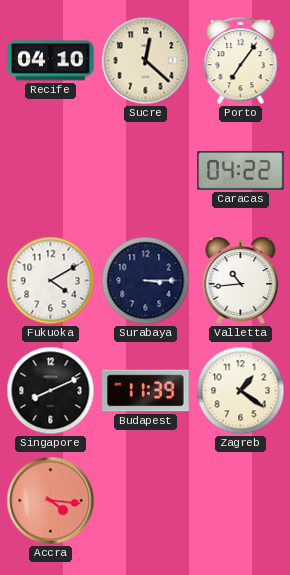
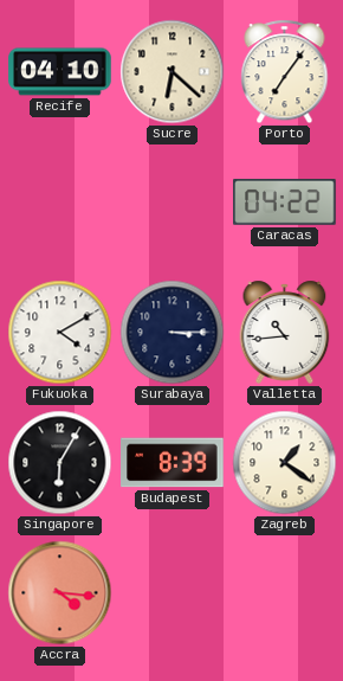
Sucre: 12:22 -> 6:22 (173, 72)
Singapore: 8:11 -> 6:05 (60, 463)
Budapest: 11:39 -> 8:39 (173, 463)
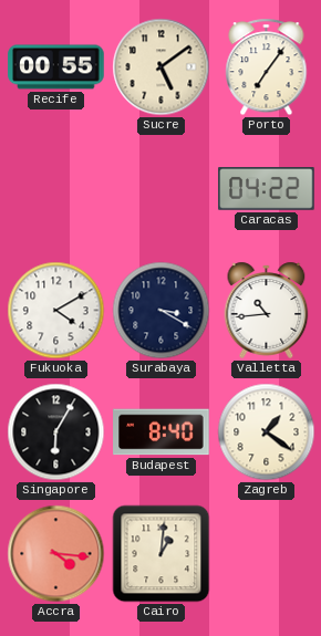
Recife: 04:10 -> 00:55 (56, 67)
Sucre: 6:22 -> 5:09 (162, 67)
Surabaya: 3:15 -> 3:20 (162, 311)
Budapest: 8:39 -> 8:40 (162, 432)
Cairo: none -> 1:01 (162, 554)
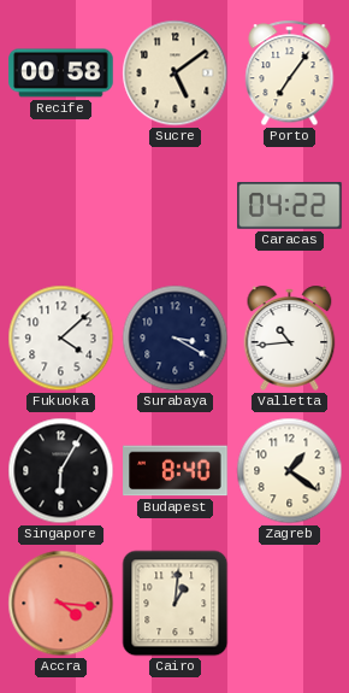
Recife: 00:55 -> 00:58 (61, 74)
Fukuoka: 4:10 -> 4:08 (61, 339)
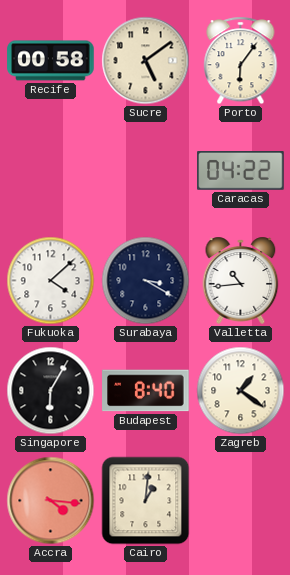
Porto: 7:06 -> 6:06 (241, 61)
